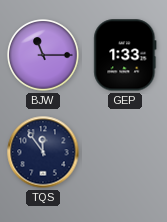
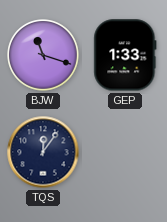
BJW: 11:15 -> 11:18 (43, 55)
TQS: 11:54 -> 12:06 (43, 152)
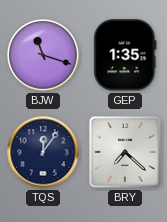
GEP: 1:33 -> 1:35 (125, 55)
BRY: none -> 7:22 (125, 152)
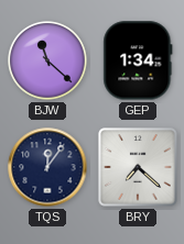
BJW: 11:18 -> 11:22 (47, 60)
GEP: 1:35 -> 1:34 (138, 60)
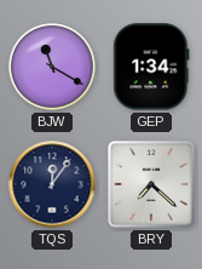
BJW: 11:22 -> 11:20 (52, 67)
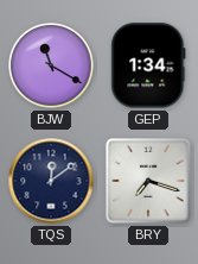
TQS: 12:06 -> 12:09 (51, 181)
BRY: 7:22 -> 7:18 (148, 181)
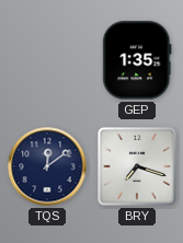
BJW: 11:20 -> none (51, 65)
GEP: 1:34 -> 1:35 (137, 60)
